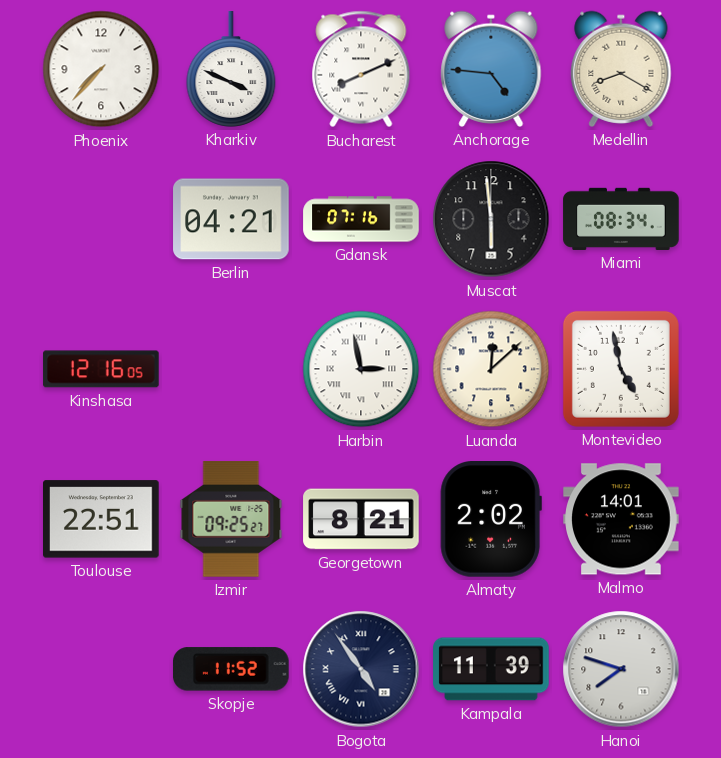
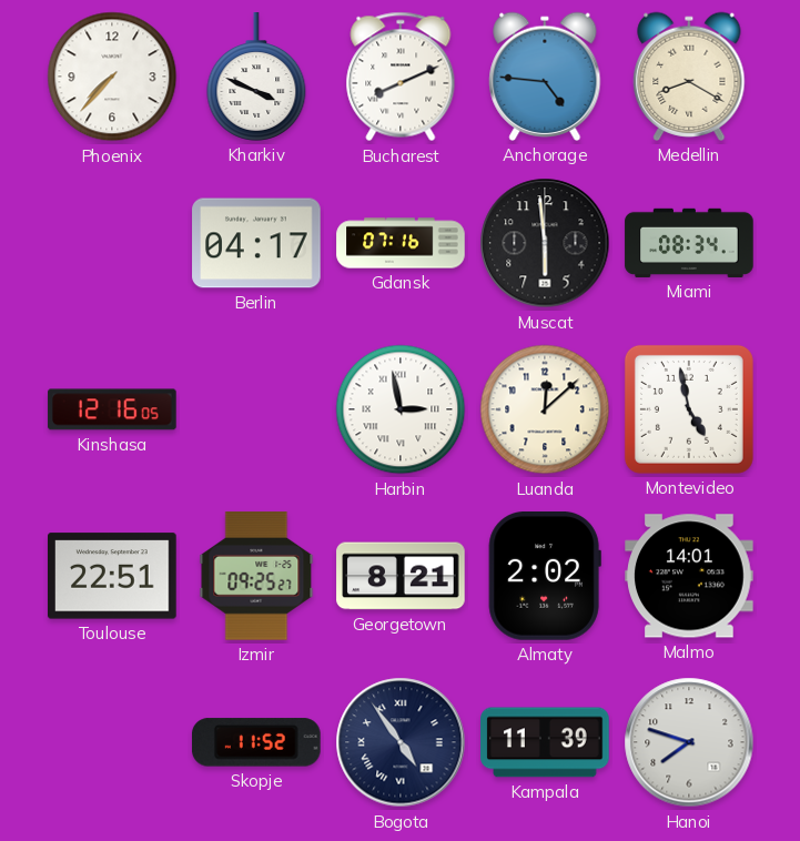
Berlin: 04:21 -> 04:17 (256, 243)
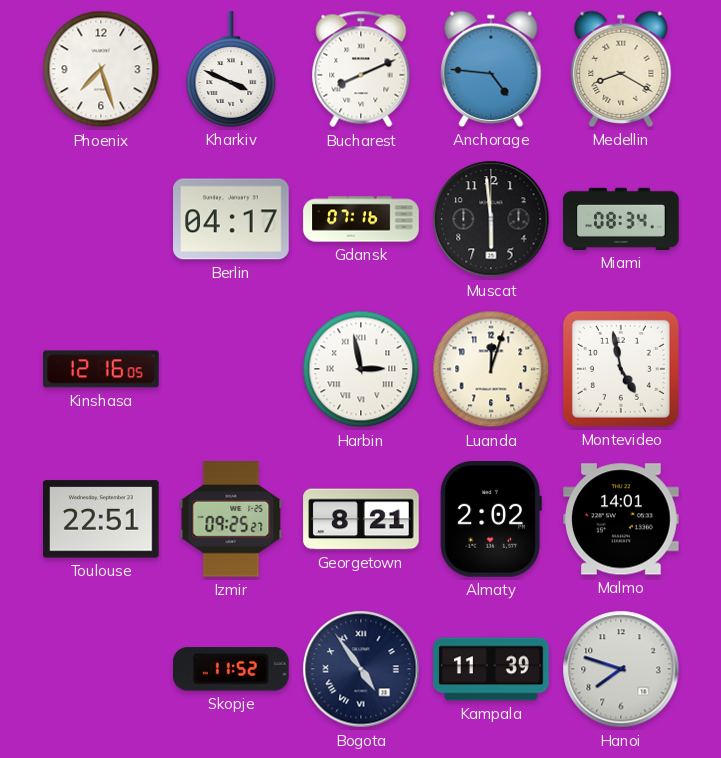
Phoenix: 7:37 -> 7:27 (101, 69)
Luanda: 12:08 -> 12:03 (491, 369)
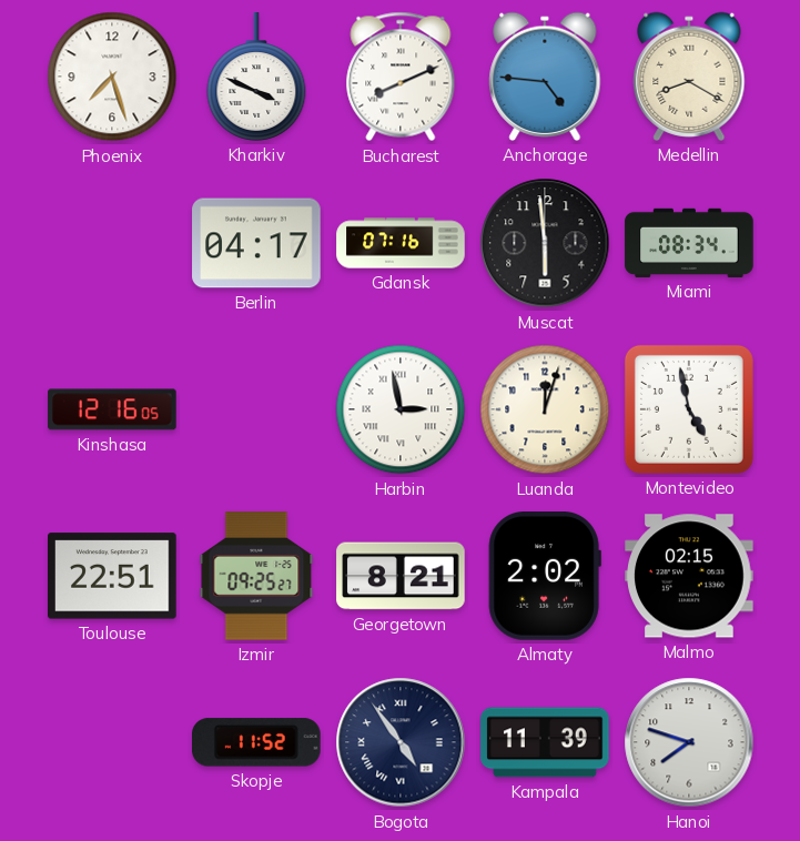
Malmo: 14:01 -> 02:15 (689, 576)
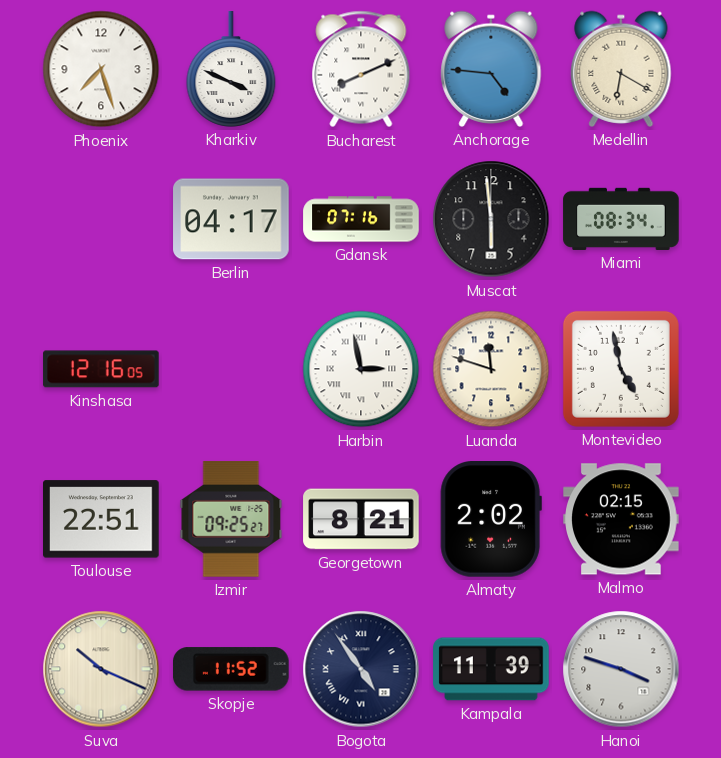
Medellin: 8:20 -> 6:20 (621, 69)
Luanda: 12:03 -> 11:48 (491, 369)
Suva: none -> 10:19 (101, 669)
Hanoi: 7:48 -> 3:48 (621, 669)
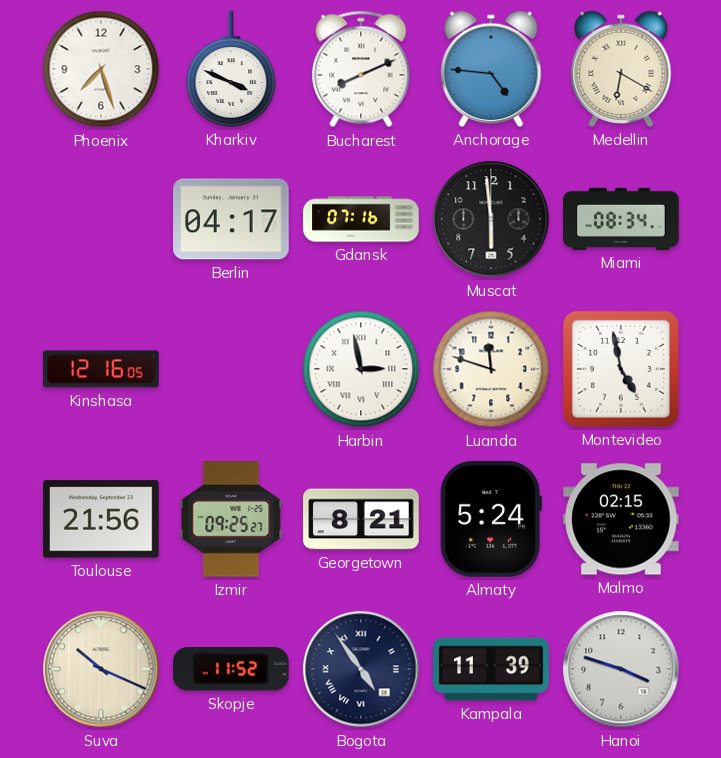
Toulouse: 22:51 -> 21:56 (102, 519)
Almaty: 2:02 -> 5:24 (491, 520)
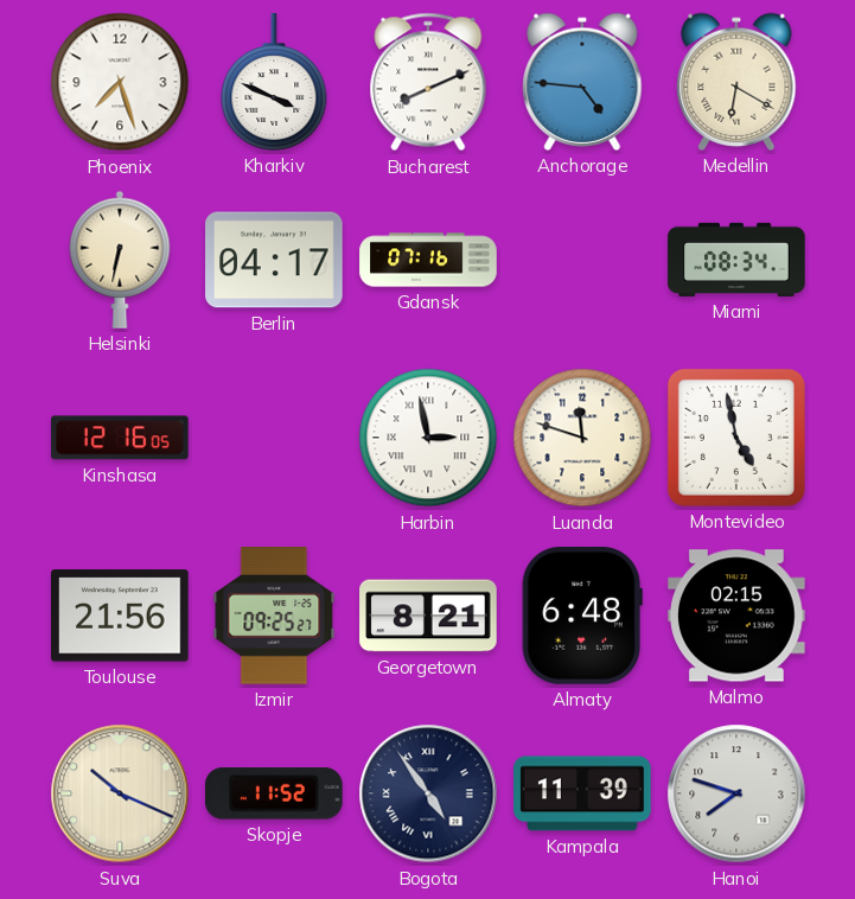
Helsinki: none -> 6:32 (120, 260)
Muscat: 5:59 -> none (491, 219)
Almaty: 5:24 -> 6:48 (582, 617)
Hanoi: 3:48 -> 7:48 (736, 793)
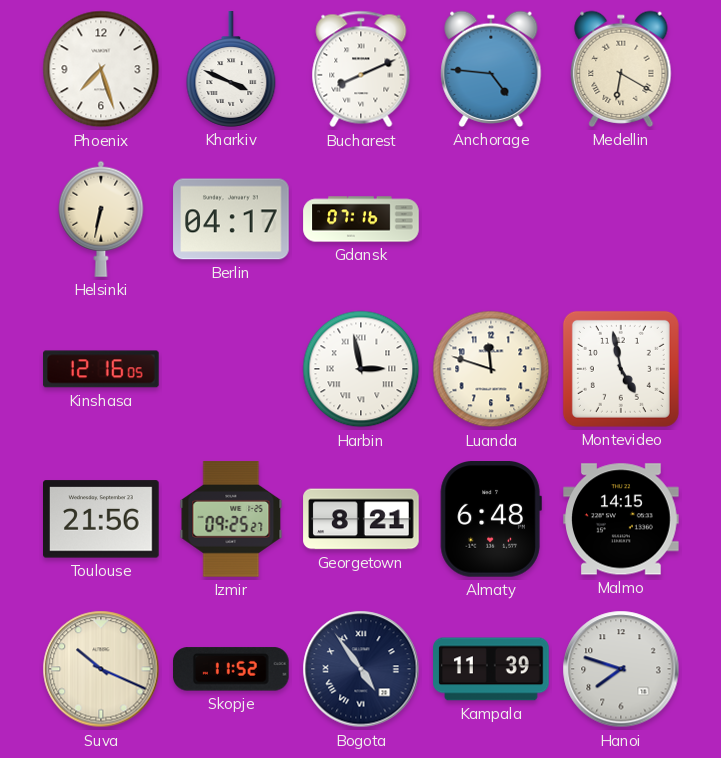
Miami: 08:34 -> none (736, 260)
Malmo: 02:15 -> 14:15 (621, 519)
